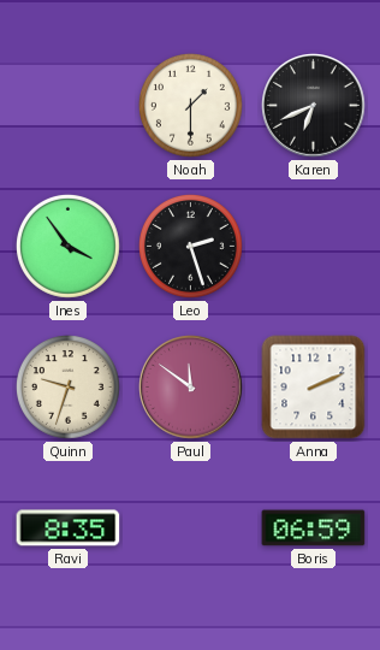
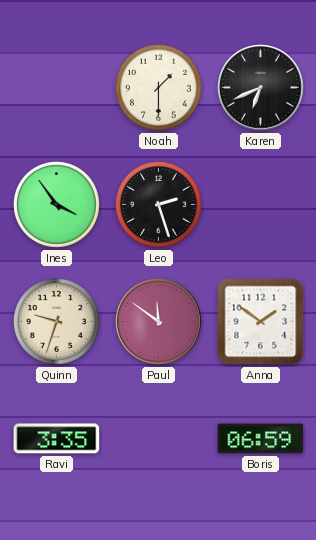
Anna: 2:11 -> 1:51 (261, 322)
Ravi: 8:35 -> 3:35 (57, 439)
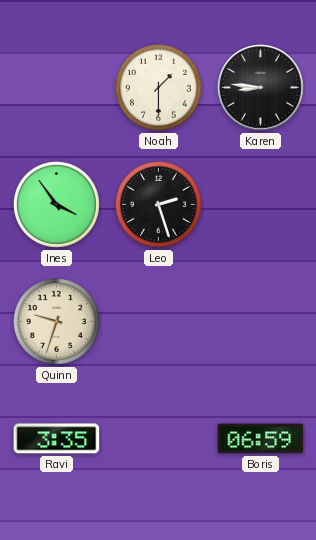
Karen: 6:41 -> 8:46 (261, 88)
Paul: 11:51 -> none (159, 322)
Anna: 1:51 -> none (261, 322)
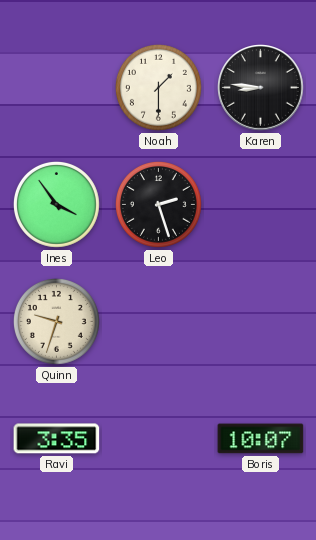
Boris: 06:59 -> 10:07 (261, 439)
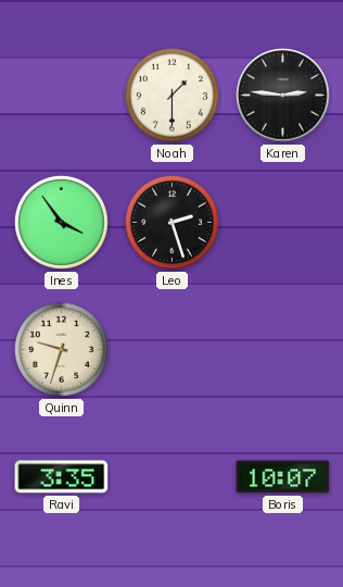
Karen: 8:46 -> 2:46 (283, 96)
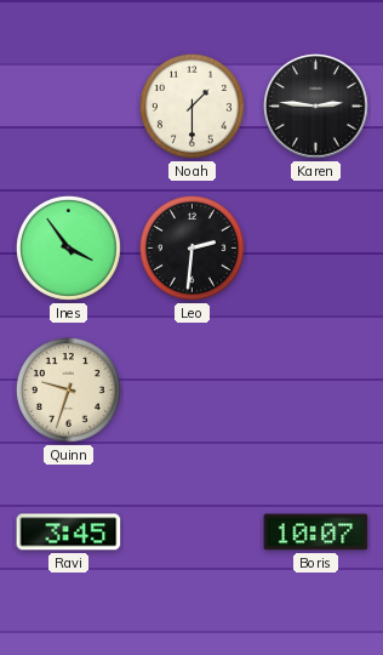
Leo: 2:27 -> 2:31 (191, 247)
Ravi: 3:35 -> 3:45 (69, 532)
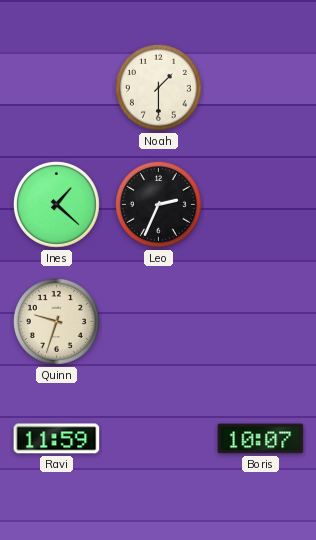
Karen: 2:46 -> none (316, 107)
Ines: 3:54 -> 1:22 (56, 204)
Leo: 2:31 -> 2:34 (158, 204)
Ravi: 3:45 -> 11:59 (57, 439)
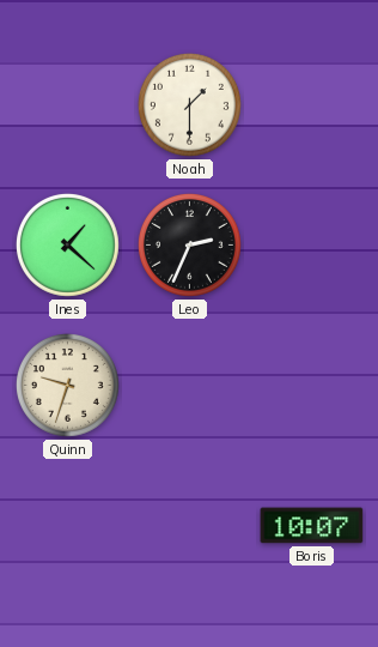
Ravi: 11:59 -> none (57, 439)
